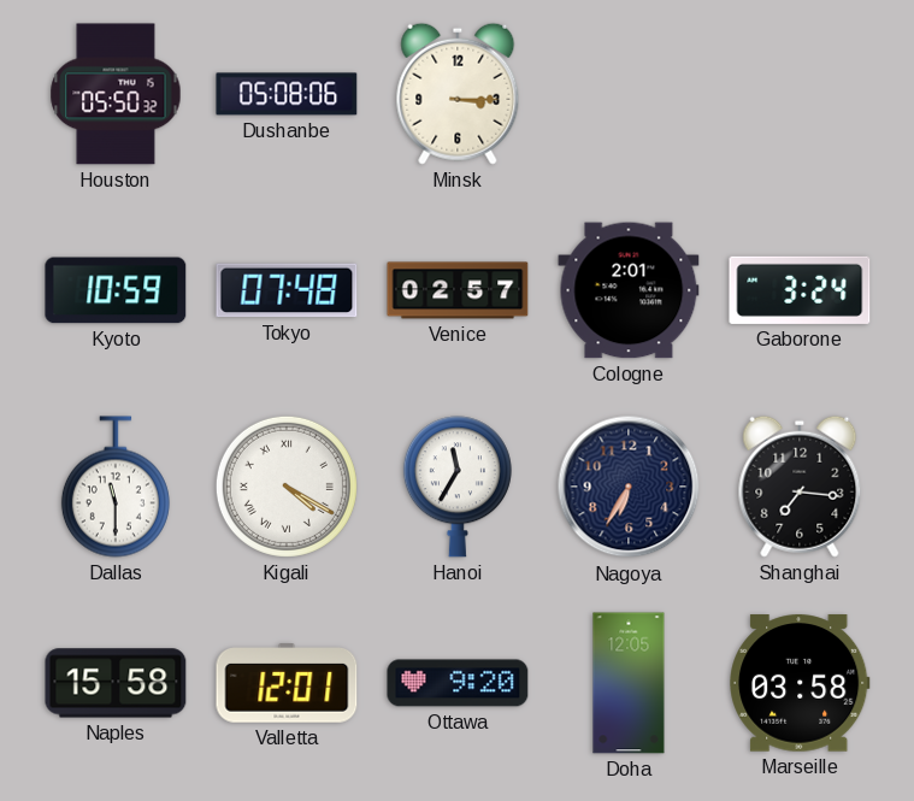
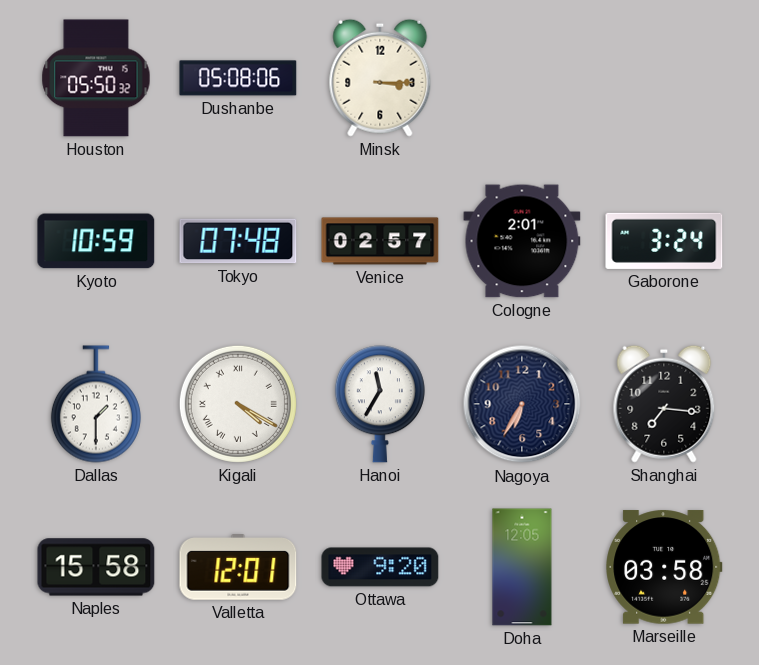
Dallas: 11:30 -> 1:30 (96, 404)
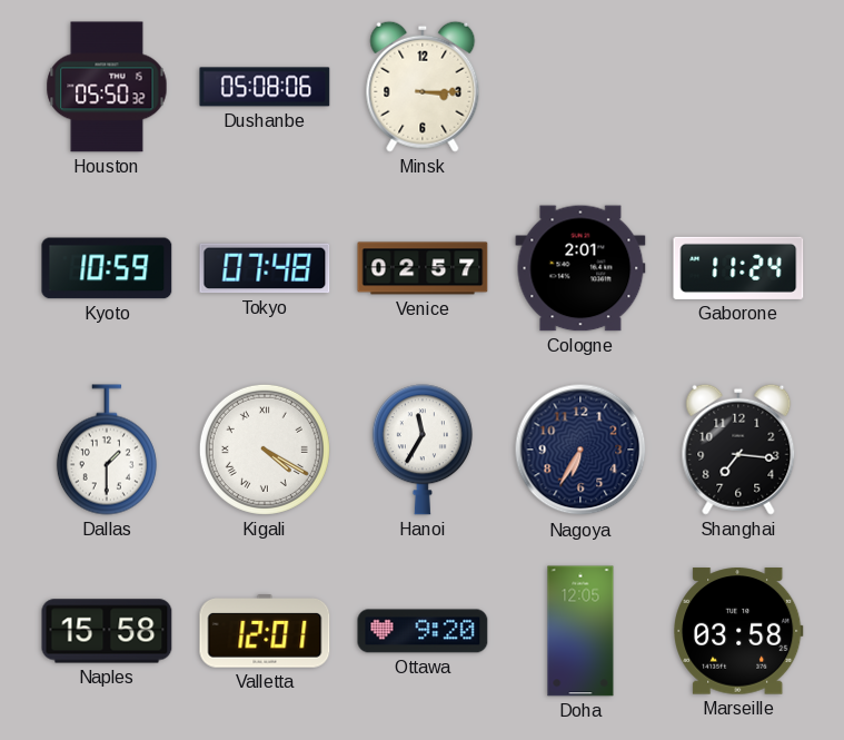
Gaborone: 3:24 -> 11:24 (738, 268)
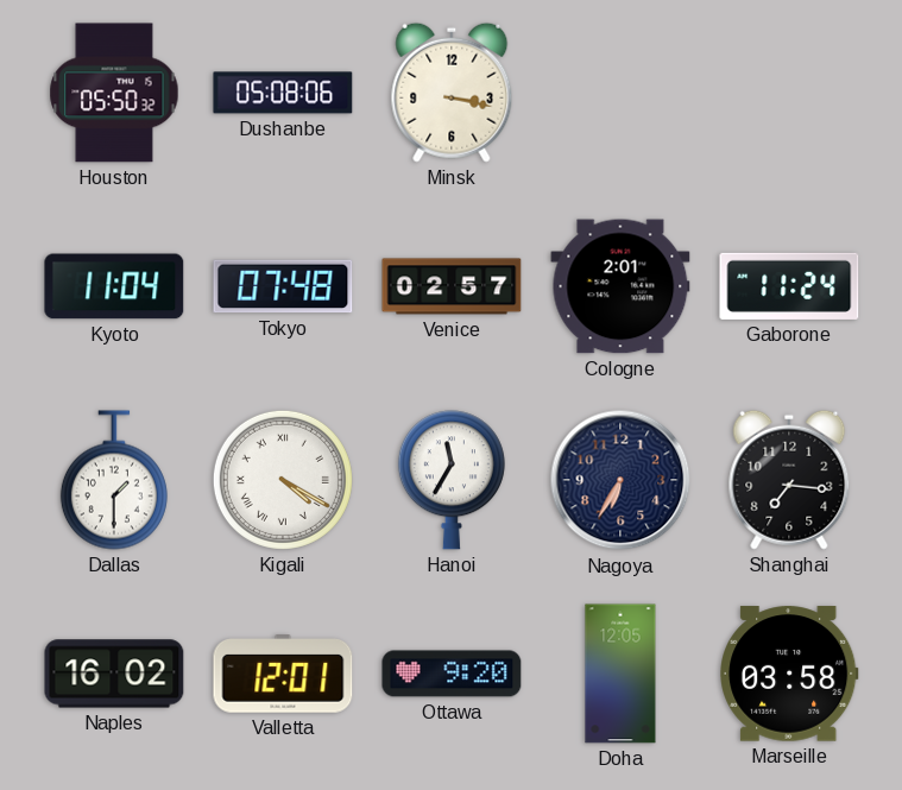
Minsk: 3:15 -> 3:17 (452, 93)
Kyoto: 10:59 -> 11:04 (114, 286)
Naples: 15:58 -> 16:02 (114, 674)
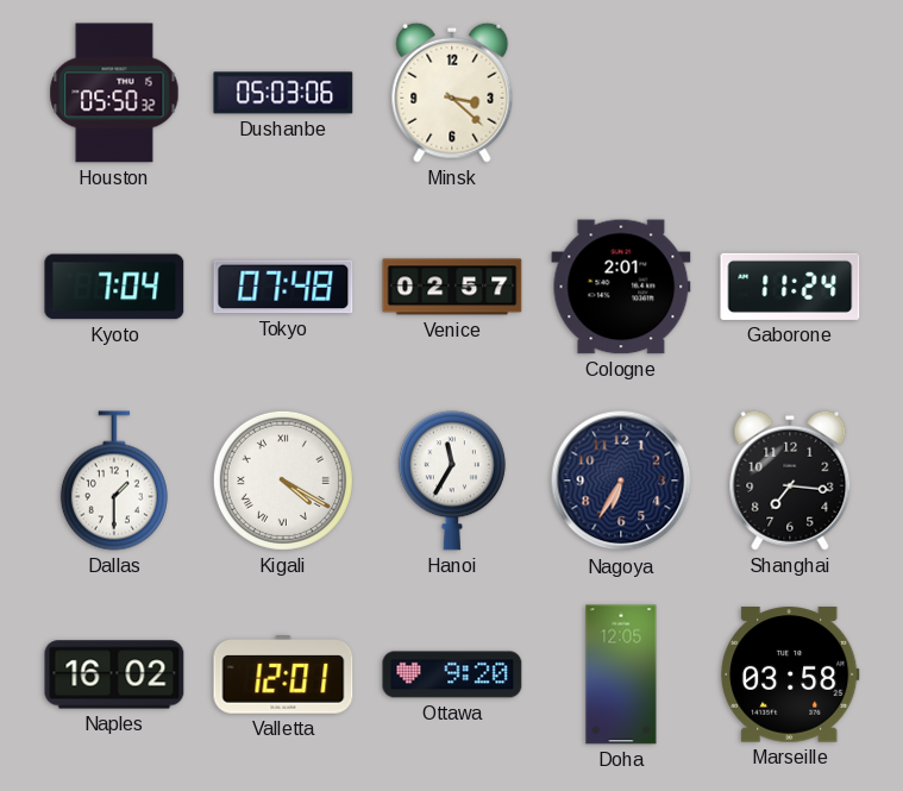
Dushanbe: 05:08 -> 05:03 (283, 93)
Minsk: 3:17 -> 3:22 (452, 93)
Kyoto: 11:04 -> 7:04 (114, 287)
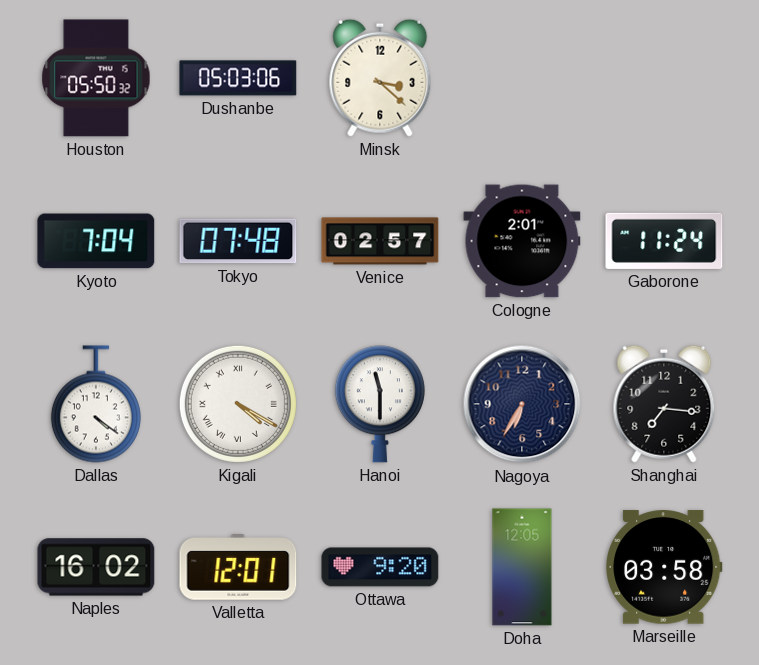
Dallas: 1:30 -> 4:21 (96, 404)
Hanoi: 11:35 -> 11:30 (380, 404)
